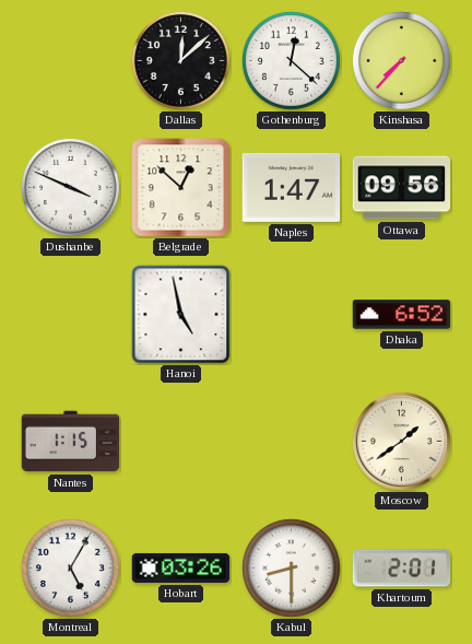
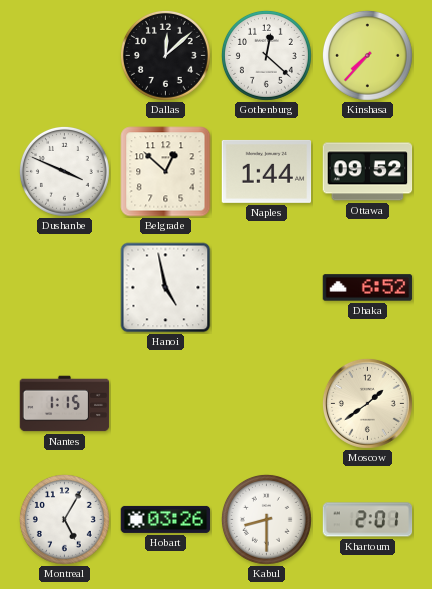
Naples: 1:47 -> 1:44 (267, 171)
Ottawa: 09:56 -> 09:52 (368, 172)
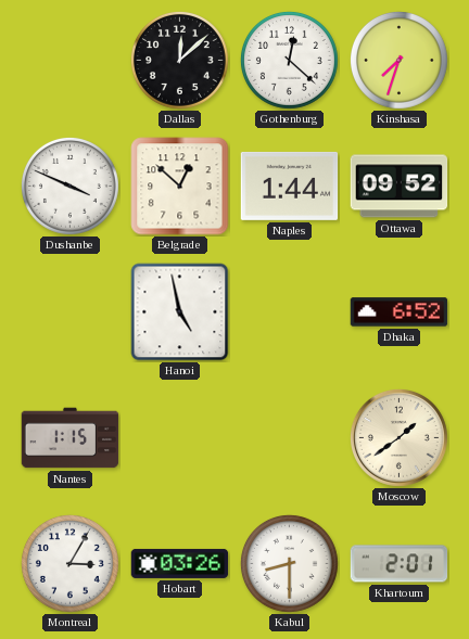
Kinshasa: 7:37 -> 7:33 (398, 60)
Montreal: 5:05 -> 3:05 (69, 563)
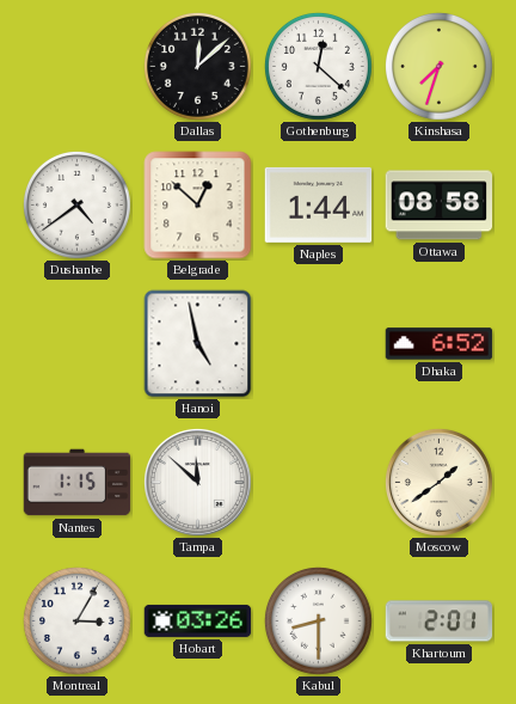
Dushanbe: 3:49 -> 4:39 (76, 204)
Ottawa: 09:52 -> 08:58 (440, 206)
Tampa: none -> 11:52 (197, 482)
